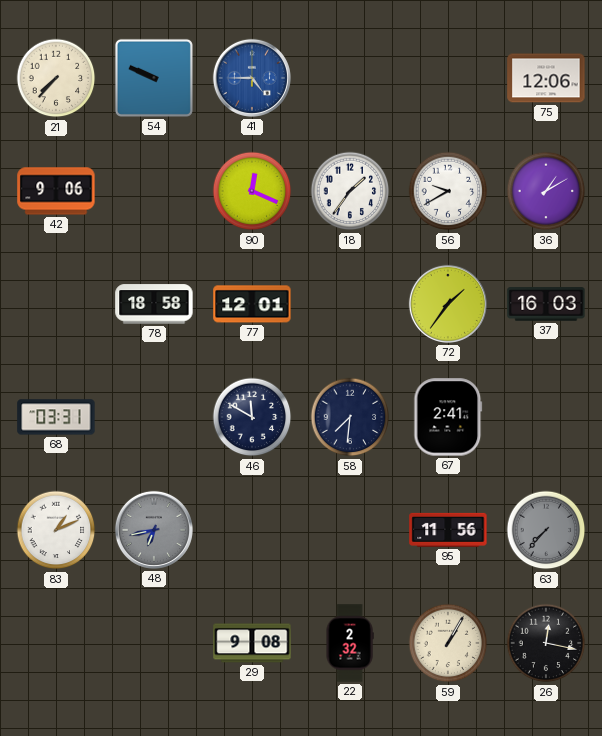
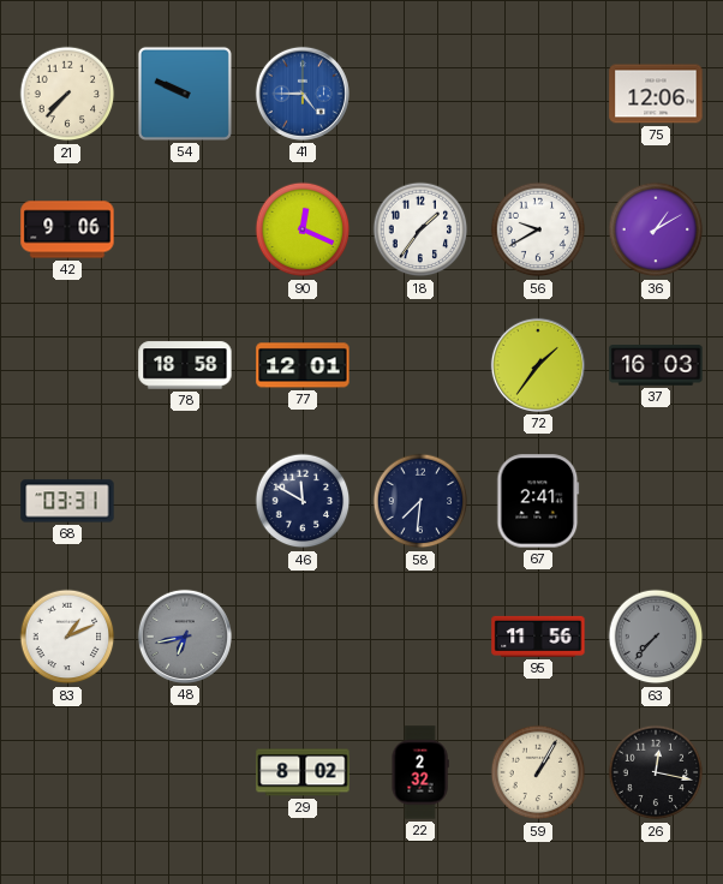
29: 9:08 -> 8:02 (303, 772)
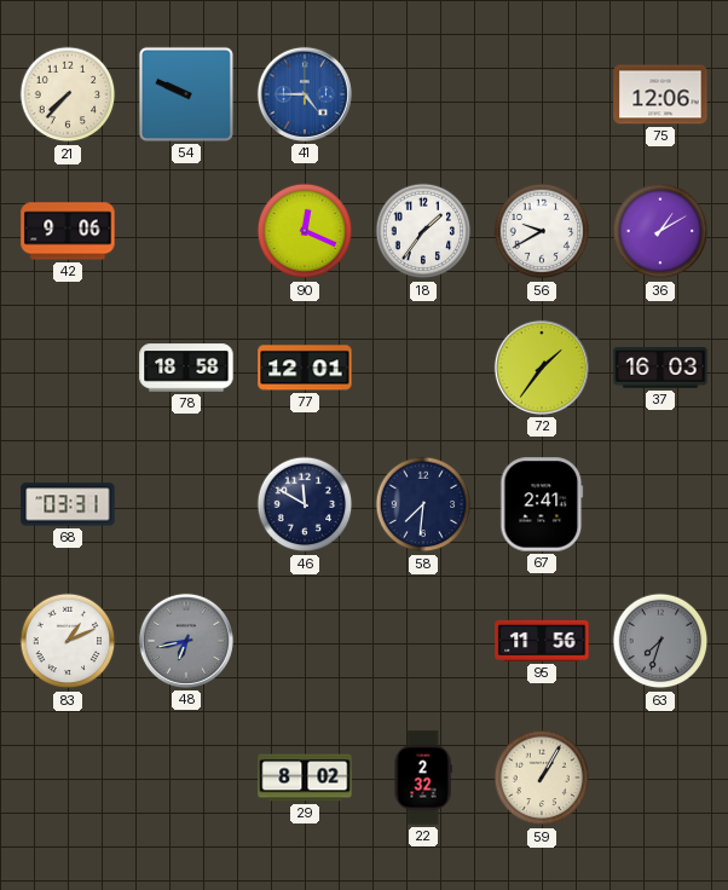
63: 7:37 -> 7:33 (660, 641)
26: 12:17 -> none (656, 772)
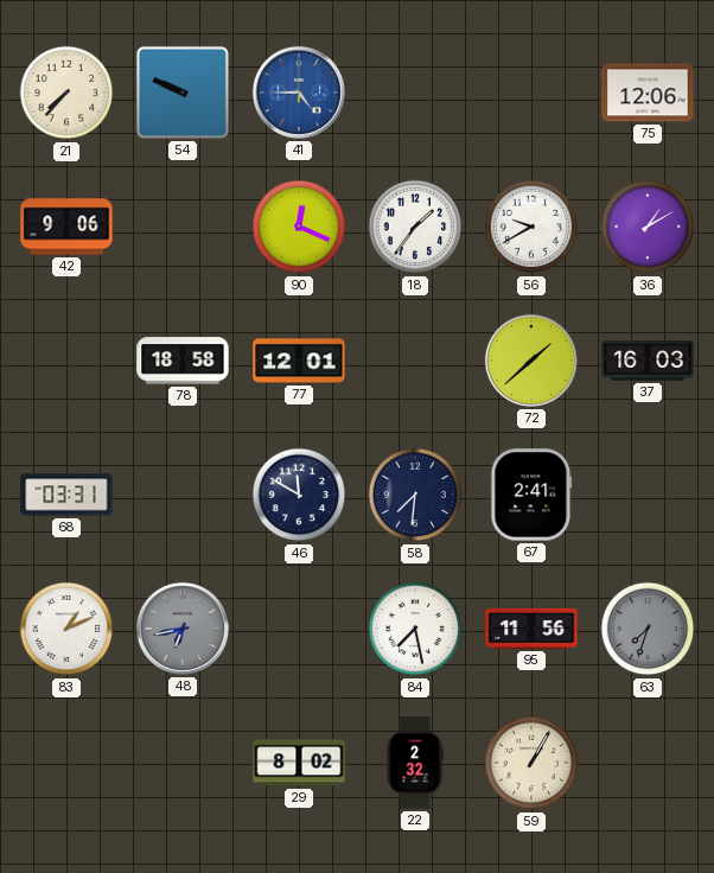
72: 1:36 -> 1:38 (531, 361)
84: none -> 7:28 (415, 629)
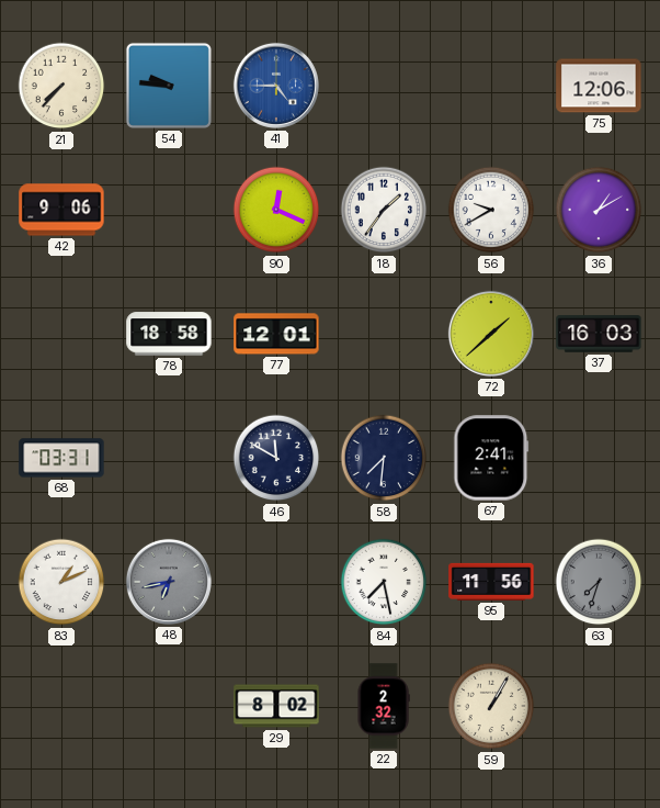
54: 9:49 -> 9:46 (169, 86)
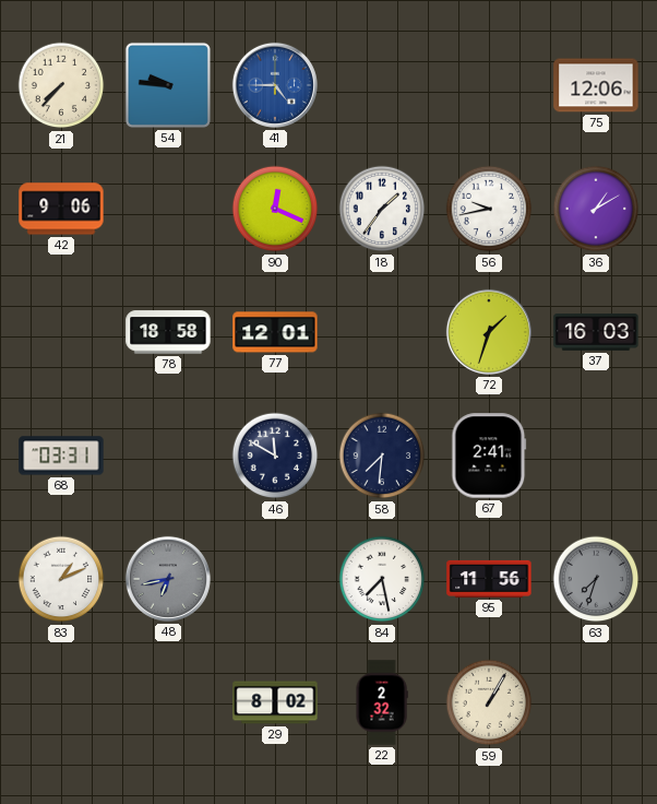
56: 9:40 -> 9:43 (489, 209)
72: 1:38 -> 1:33 (489, 332)
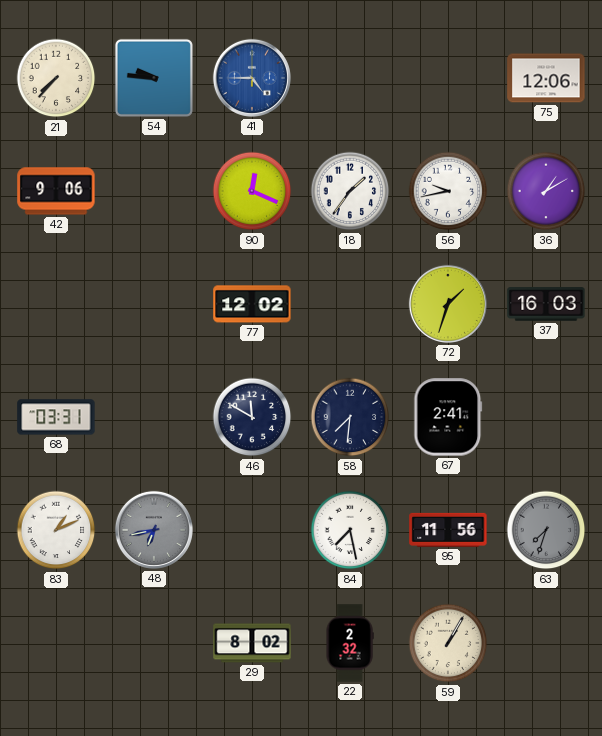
78: 18:58 -> none (168, 332)
77: 12:01 -> 12:02 (252, 304)
